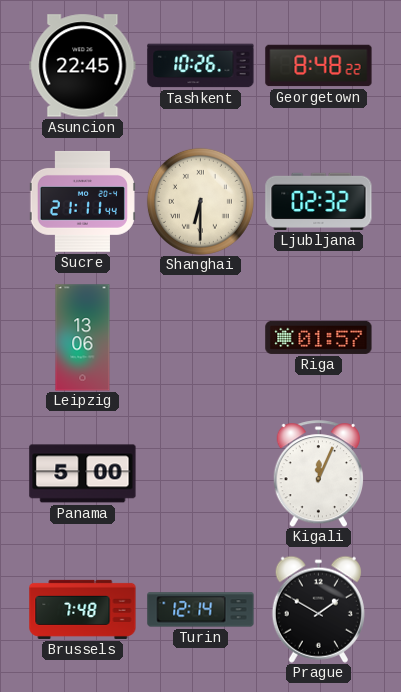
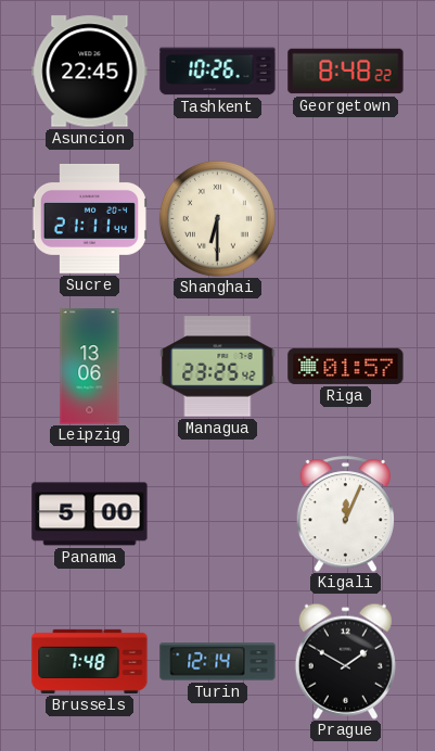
Ljubljana: 02:32 -> none (319, 201)
Managua: none -> 23:25 (218, 367)
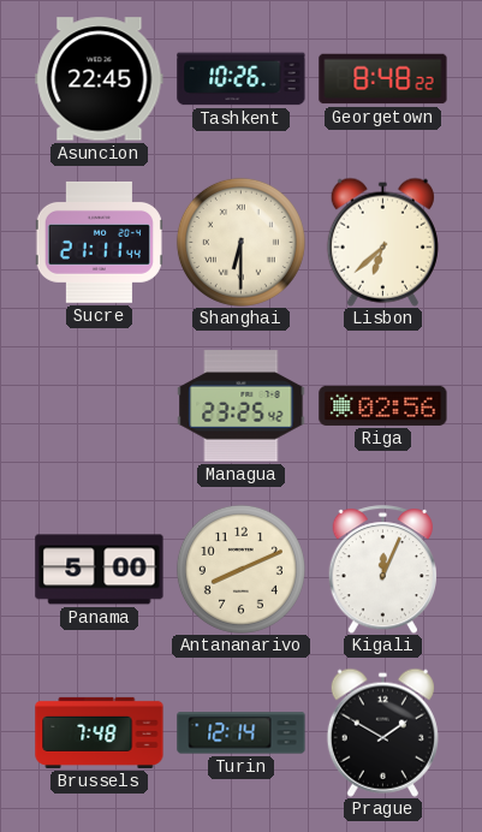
Lisbon: none -> 6:38 (382, 242)
Leipzig: 13:06 -> none (90, 367)
Riga: 01:57 -> 02:56 (383, 405)
Antananarivo: none -> 8:11 (240, 569)
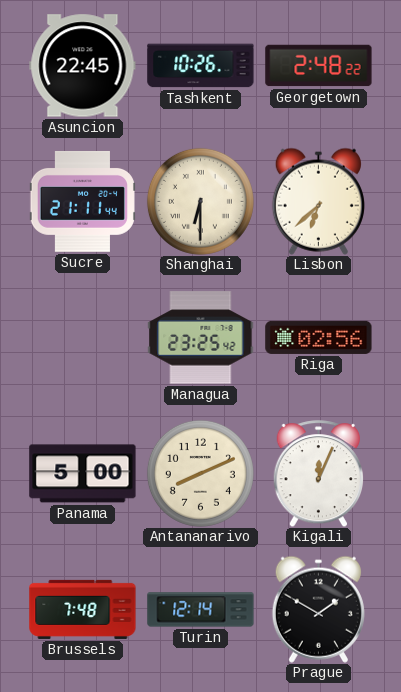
Georgetown: 8:48 -> 2:48 (319, 66)
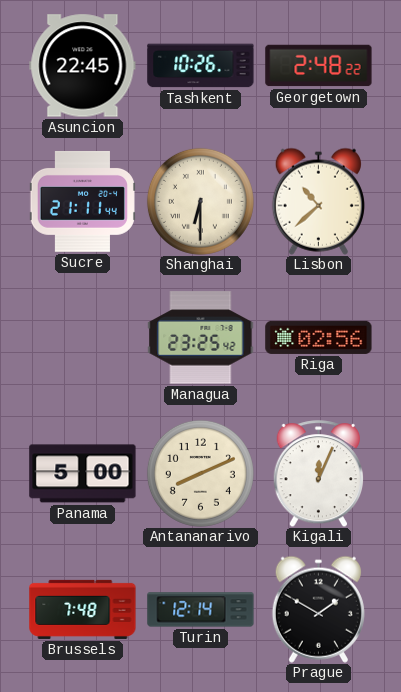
Lisbon: 6:38 -> 10:38 (318, 201)
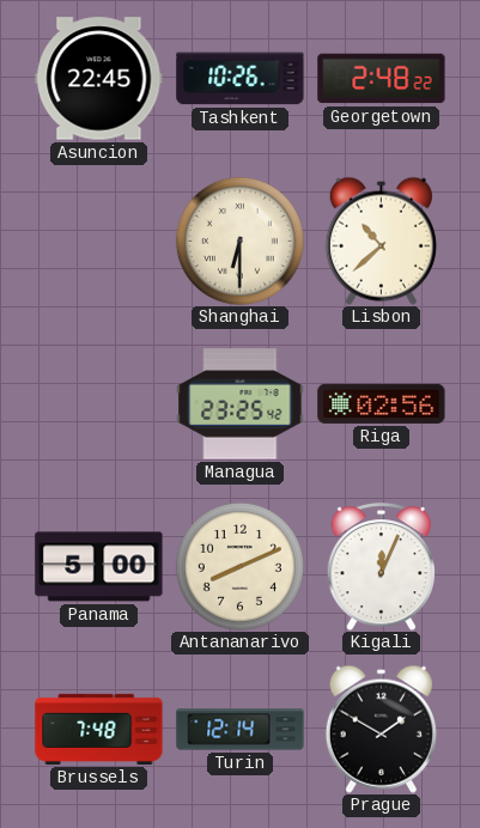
Sucre: 21:11 -> none (82, 201)
